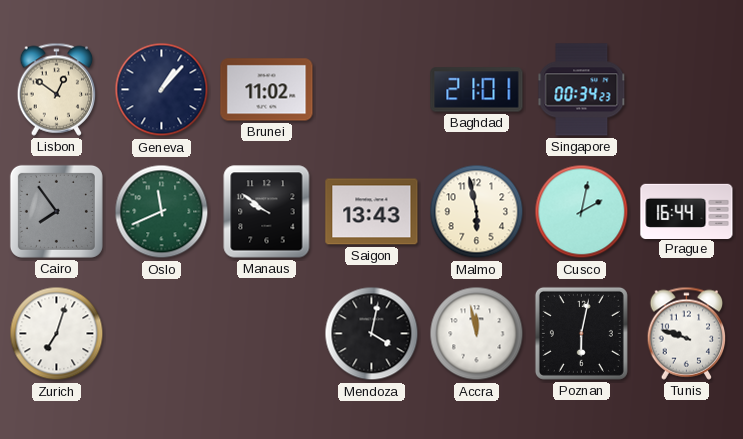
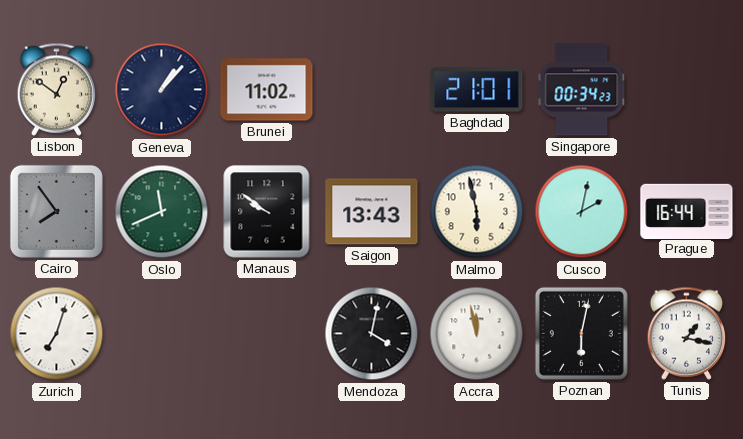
Tunis: 9:48 -> 1:17 (687, 333)
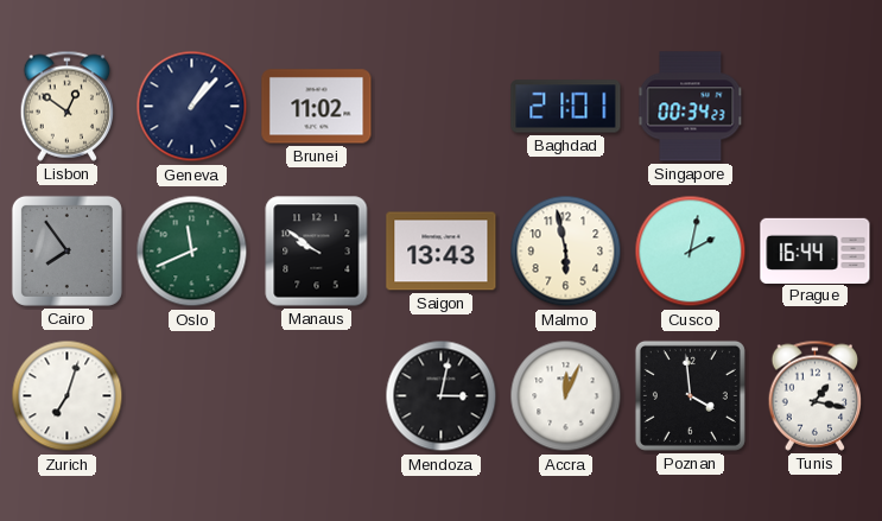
Mendoza: 4:02 -> 3:02 (442, 396)
Accra: 11:58 -> 12:04 (566, 396)
Poznan: 6:02 -> 3:59 (690, 395)
